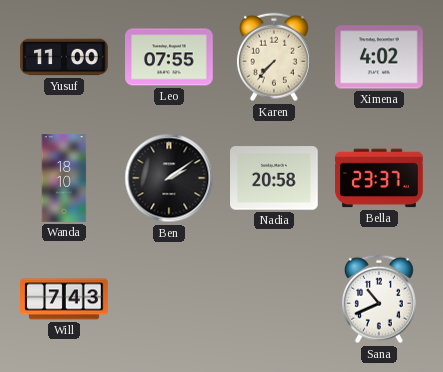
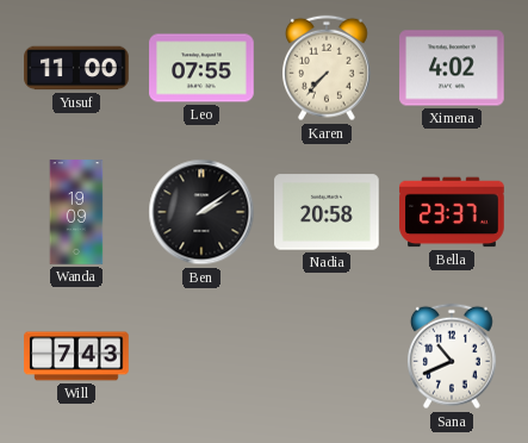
Wanda: 18:10 -> 19:09 (76, 212)
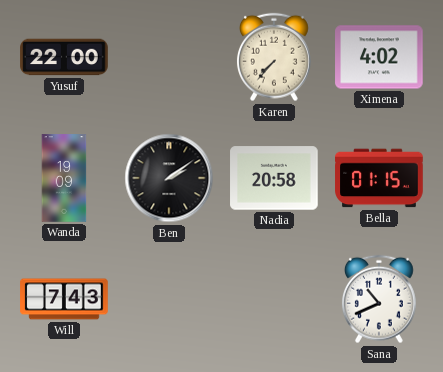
Yusuf: 11:00 -> 22:00 (64, 57)
Leo: 07:55 -> none (201, 68)
Bella: 23:37 -> 01:15 (379, 178)
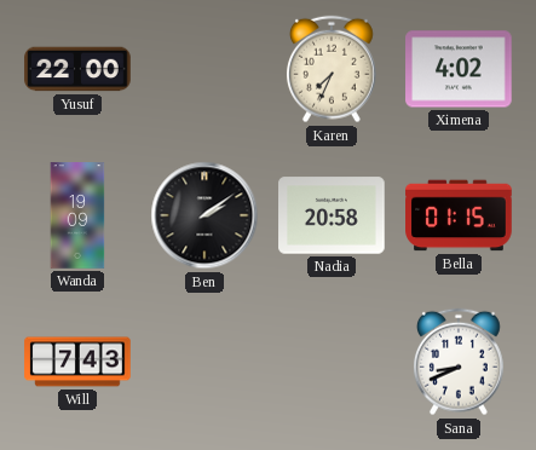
Karen: 7:37 -> 7:34 (332, 69)
Sana: 10:41 -> 8:41 (459, 362)
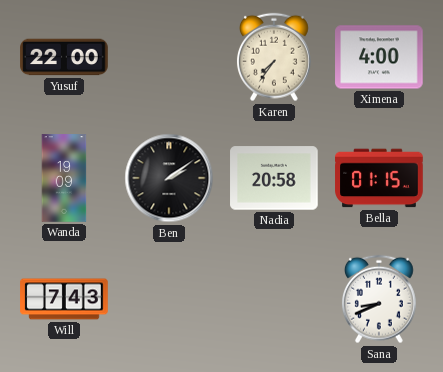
Karen: 7:34 -> 7:36 (274, 57)
Ximena: 4:02 -> 4:00 (379, 57)
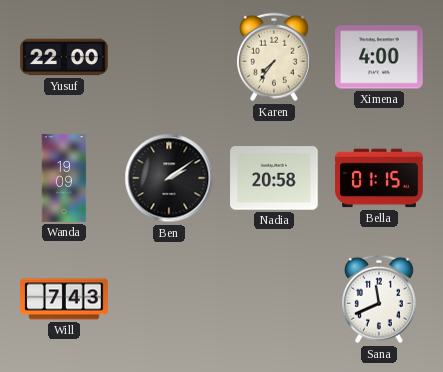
Sana: 8:41 -> 11:41 (379, 299)
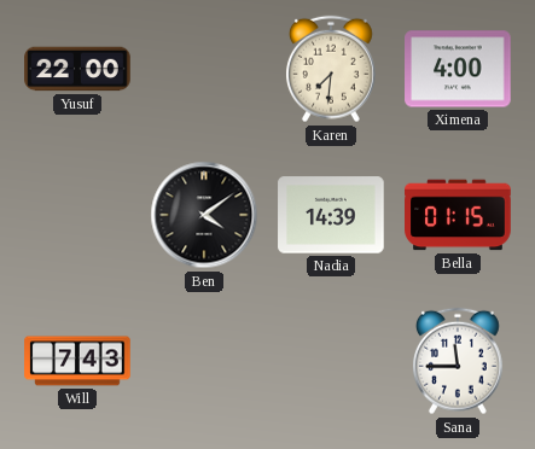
Karen: 7:36 -> 7:31 (331, 69)
Wanda: 19:09 -> none (64, 178)
Ben: 2:09 -> 4:09 (204, 215)
Nadia: 20:58 -> 14:39 (331, 215)
Sana: 11:41 -> 11:45 (458, 361)
